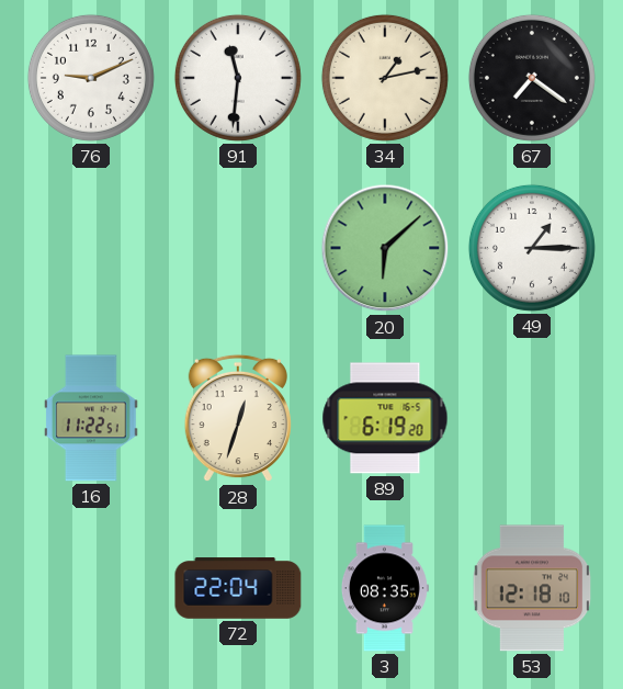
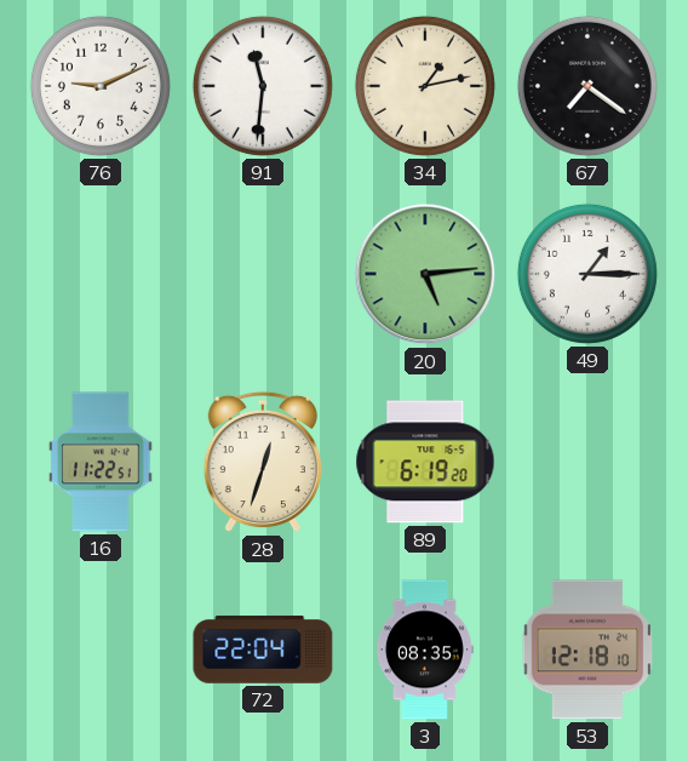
20: 6:08 -> 5:14 (425, 274)
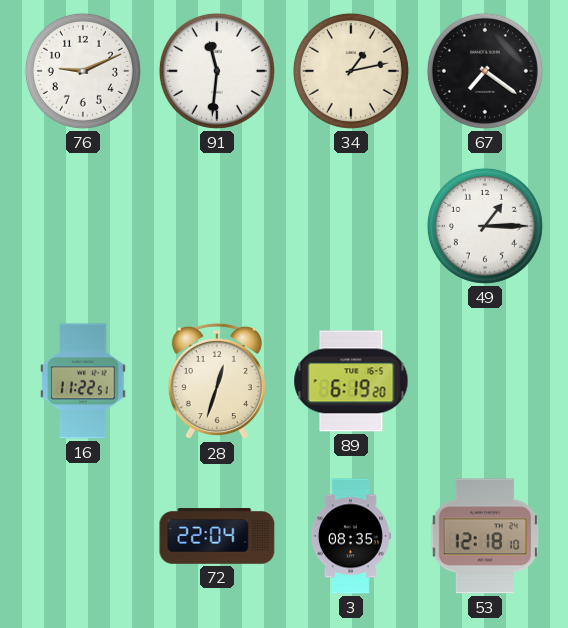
20: 5:14 -> none (425, 274)
